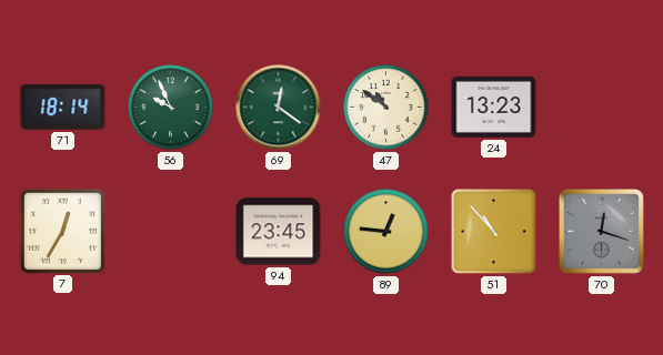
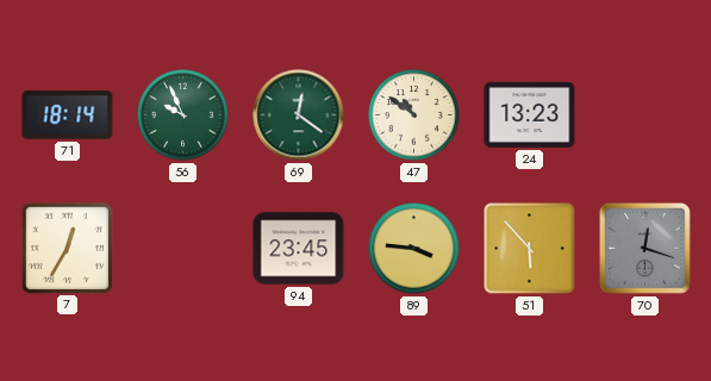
89: 12:46 -> 3:46 (414, 249)
51: 10:53 -> 5:53 (530, 249)
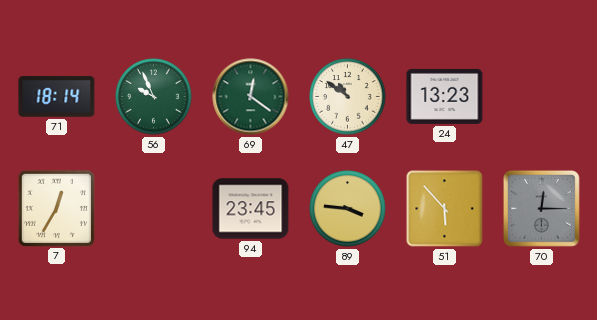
70: 12:18 -> 12:15 (541, 208)
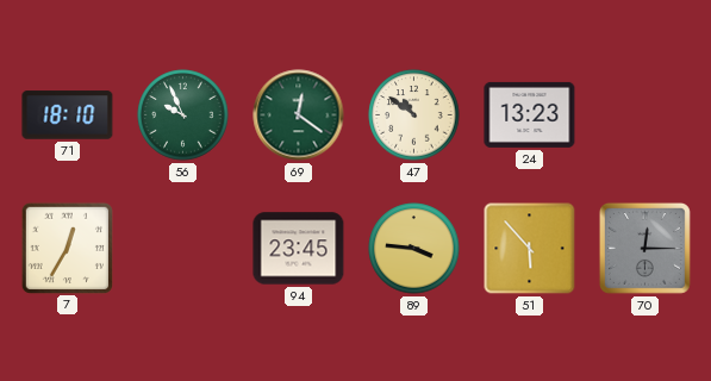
71: 18:14 -> 18:10 (68, 115)
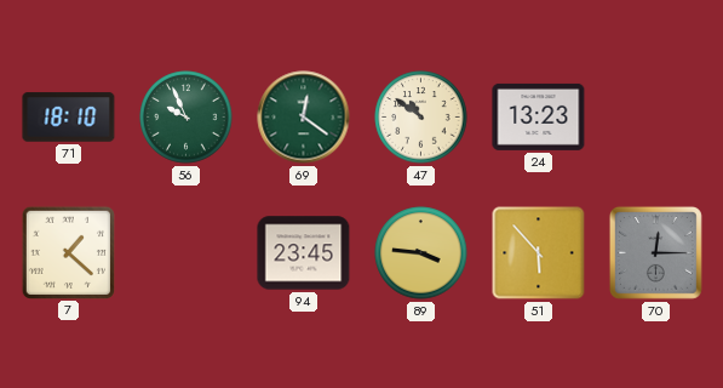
7: 12:35 -> 1:22 (68, 252)
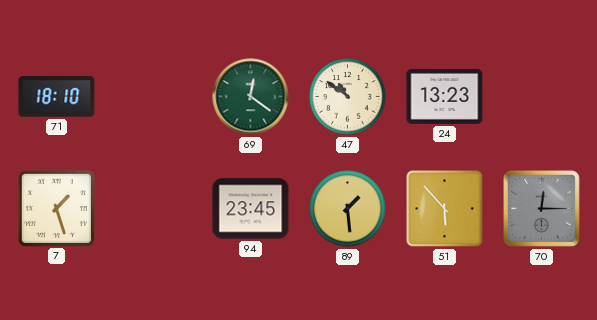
56: 9:56 -> none (187, 118)
7: 1:22 -> 1:27 (56, 208)
89: 3:46 -> 1:29 (348, 209)
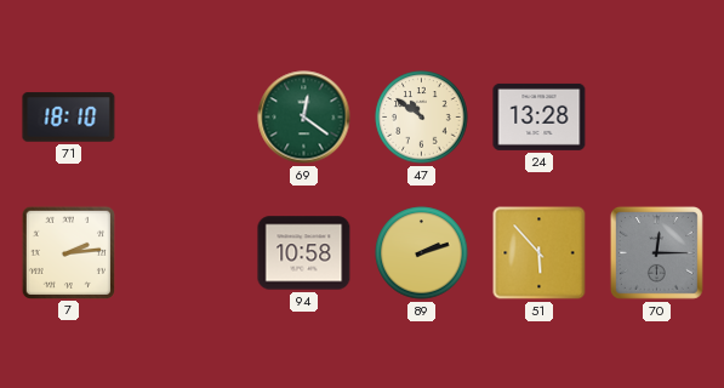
24: 13:23 -> 13:28 (540, 116)
7: 1:27 -> 2:14 (68, 252)
94: 23:45 -> 10:58 (304, 253)
89: 1:29 -> 2:12 (422, 253)
